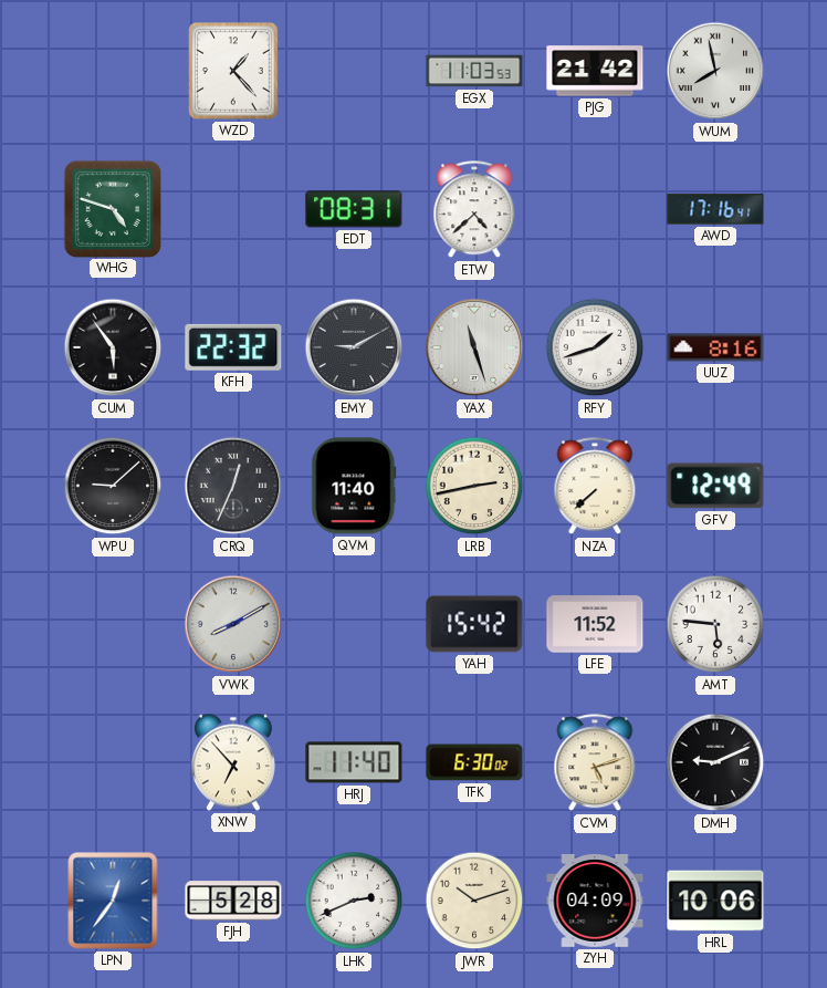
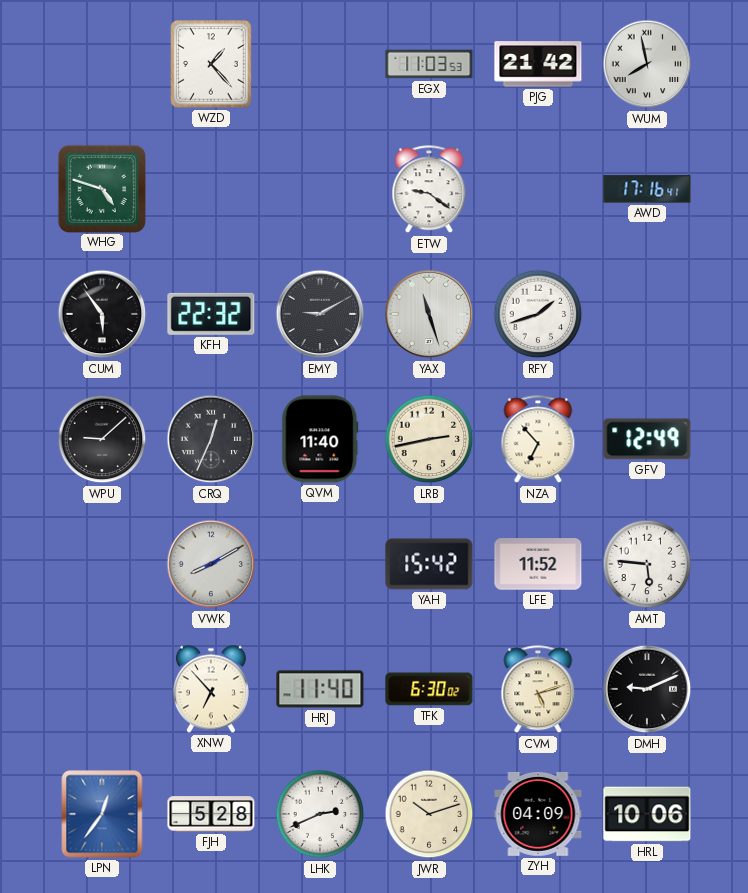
EDT: 08:31 -> none (354, 209)
ETW: 4:38 -> 9:21 (429, 190)
UUZ: 8:16 -> none (715, 347)
NZA: 7:38 -> 6:53 (538, 440)
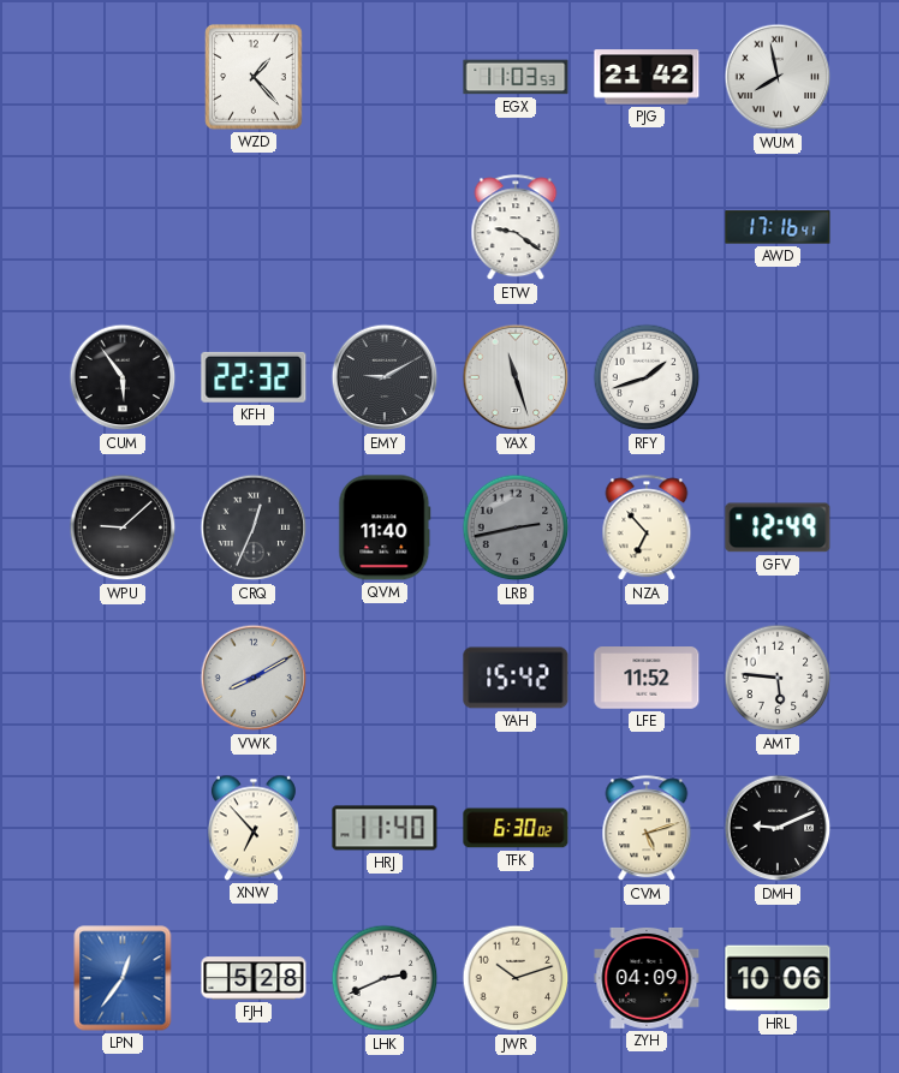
WHG: 4:48 -> none (101, 188)
LRB dial: cream -> grey (516, 527)
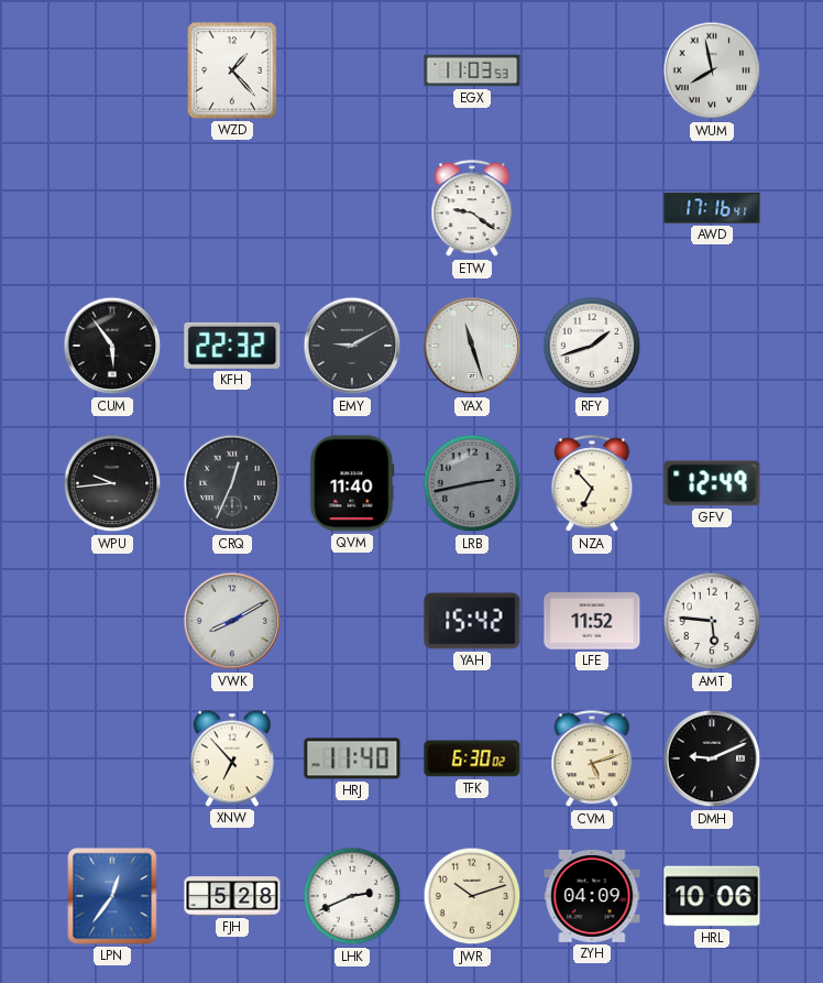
PJG: 21:42 -> none (647, 77)
WPU: 9:08 -> 9:44 (112, 483)
